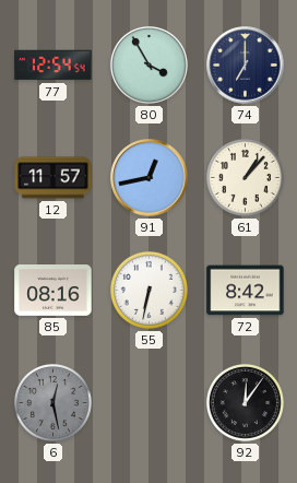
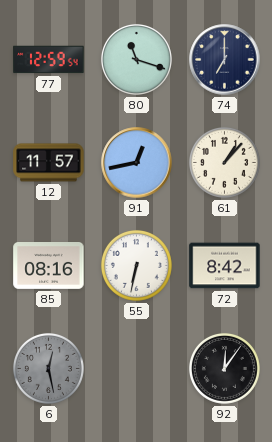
77: 12:54 -> 12:59 (49, 60)
80: 3:55 -> 11:18 (136, 59)
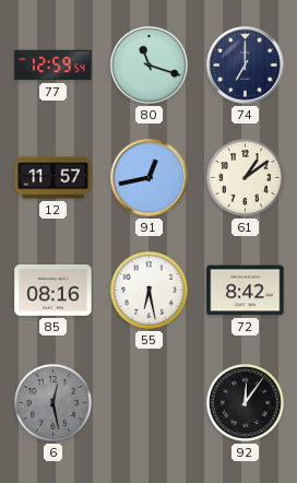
61: 1:07 -> 1:09 (245, 177)
55: 6:32 -> 6:28 (148, 290)
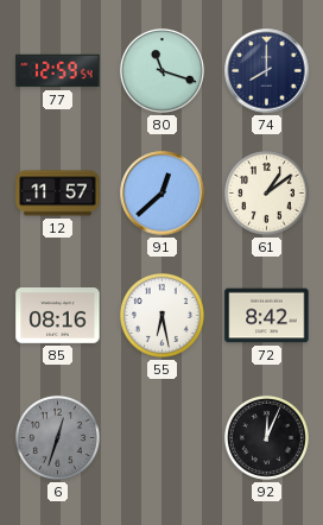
74: 7:00 -> 8:00 (267, 71)
91: 12:43 -> 12:38 (163, 194)
6: 12:28 -> 12:33 (57, 437)
92: 12:06 -> 12:04 (266, 437)
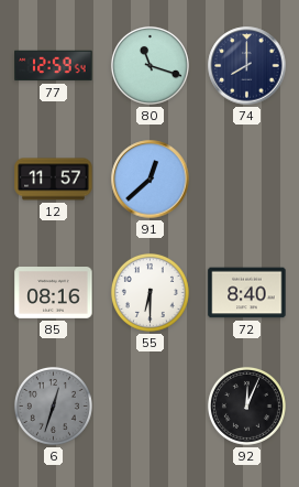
61: 1:09 -> none (266, 192)
55: 6:28 -> 6:30 (149, 292)
72: 8:42 -> 8:40 (247, 293)
